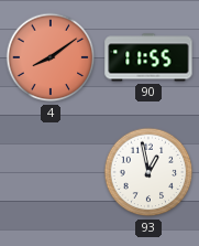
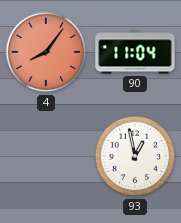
4: 8:09 -> 8:06 (46, 52)
90: 11:55 -> 11:04 (135, 52)
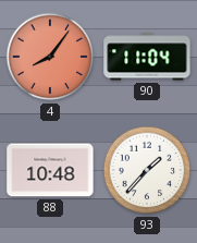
88: none -> 10:48 (50, 170)
93: 12:58 -> 1:37 (147, 170)
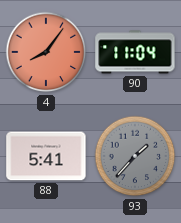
88: 10:48 -> 5:41 (46, 156)
93 dial: white -> grey (135, 156)
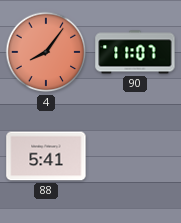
90: 11:04 -> 11:07 (135, 52)
93: 1:37 -> none (135, 156)
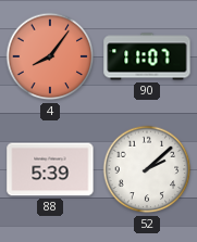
88: 5:41 -> 5:39 (50, 169)
52: none -> 2:08 (147, 169)
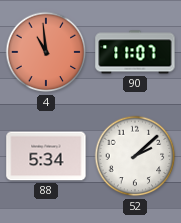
4: 8:06 -> 10:59 (46, 52)
88: 5:39 -> 5:34 (46, 156)
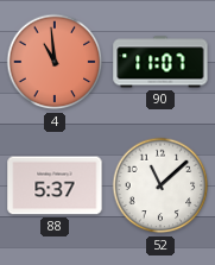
88: 5:34 -> 5:37 (55, 185)
52: 2:08 -> 11:08 (160, 185)
